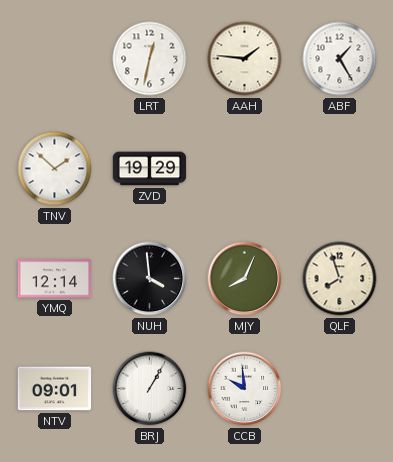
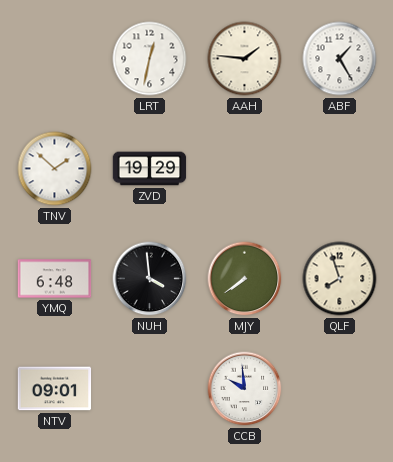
YMQ: 12:14 -> 6:48 (55, 279)
MJY: 8:04 -> 7:39 (245, 279)
BRJ: 1:05 -> none (150, 389)
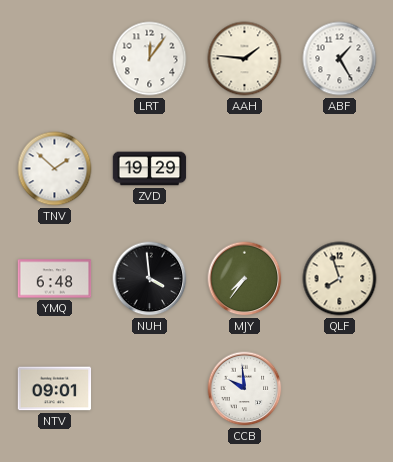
LRT: 12:32 -> 12:06 (150, 59)
MJY: 7:39 -> 7:36 (245, 279)
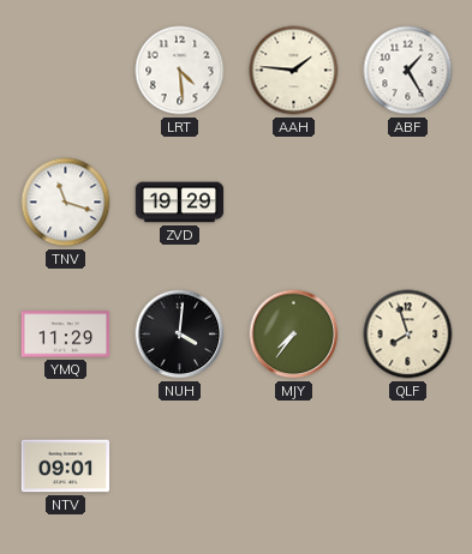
LRT: 12:06 -> 4:29 (180, 71)
TNV: 1:52 -> 11:18 (66, 203)
YMQ: 6:48 -> 11:29 (66, 335)
NUH: 3:59 -> 4:01 (180, 335)
CCB: 9:59 -> none (245, 389)
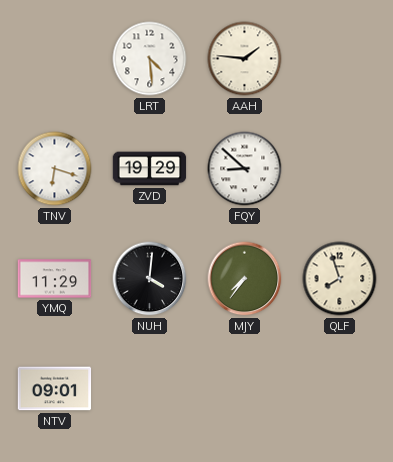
ABF: 1:25 -> none (408, 71)
TNV: 11:18 -> 6:18 (55, 169)
FQY: none -> 8:52 (245, 169)
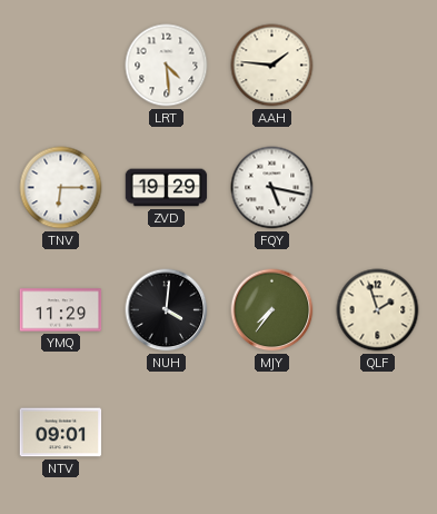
TNV: 6:18 -> 6:15 (61, 188)
FQY: 8:52 -> 5:17 (272, 188)
QLF: 7:57 -> 1:57 (378, 310)
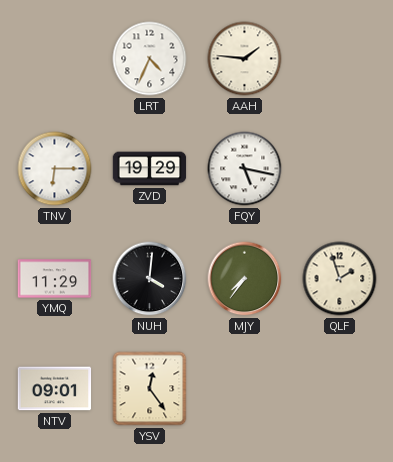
LRT: 4:29 -> 4:34 (150, 59)
YSV: none -> 12:24 (150, 389)
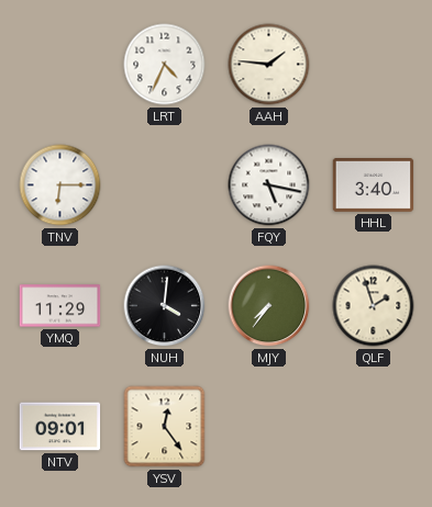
ZVD: 19:29 -> none (150, 169)
HHL: none -> 3:40 (374, 185)
